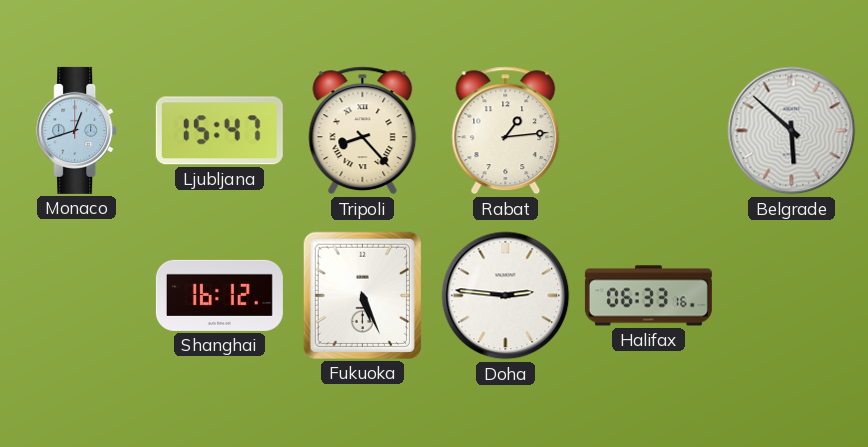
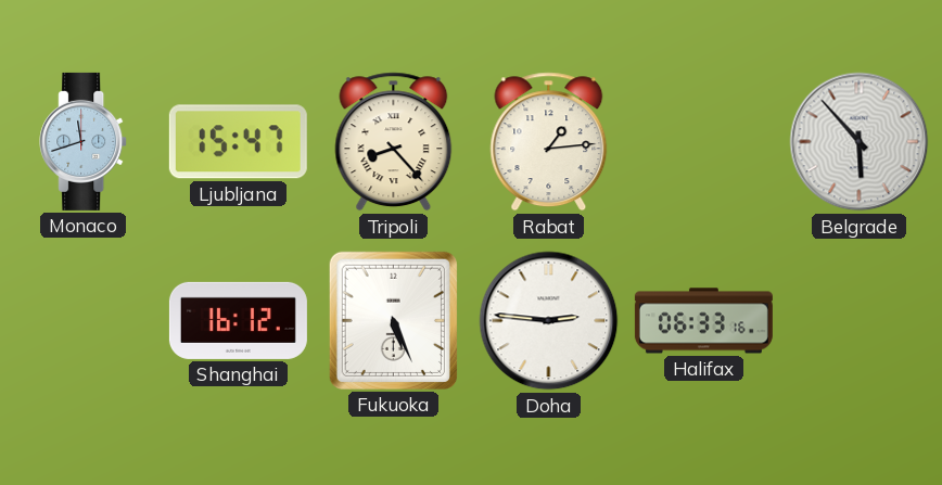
Monaco: 12:42 -> 11:42 (84, 141)
Belgrade: 5:52 -> 5:53 (860, 142)
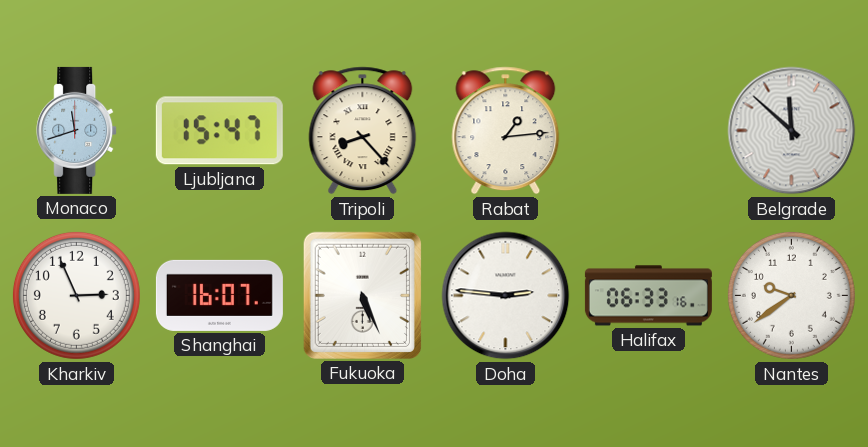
Belgrade: 5:53 -> 11:52 (792, 131)
Kharkiv: none -> 2:56 (76, 295)
Shanghai: 16:12 -> 16:07 (219, 295)
Nantes: none -> 9:39 (791, 295)
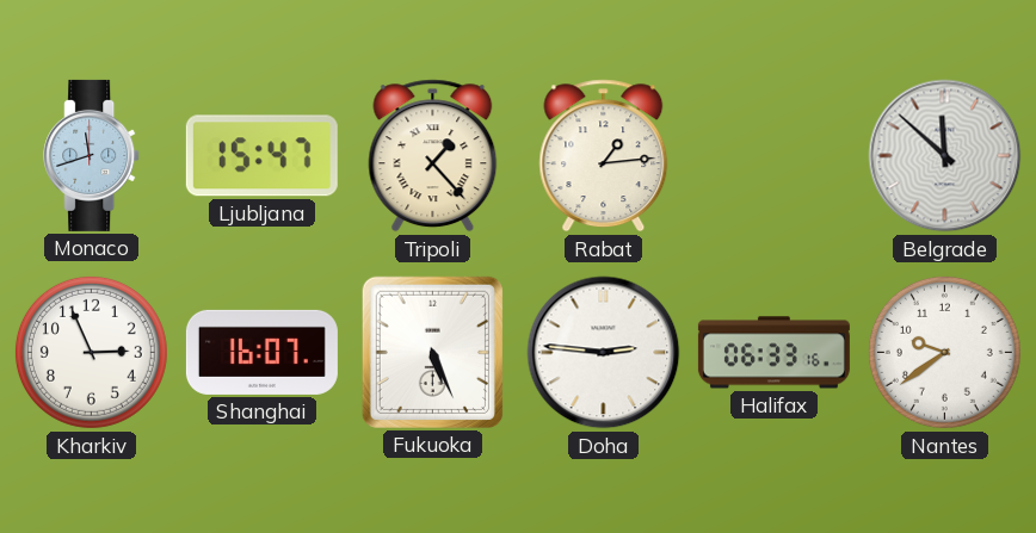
Tripoli: 8:23 -> 1:23 (433, 156)
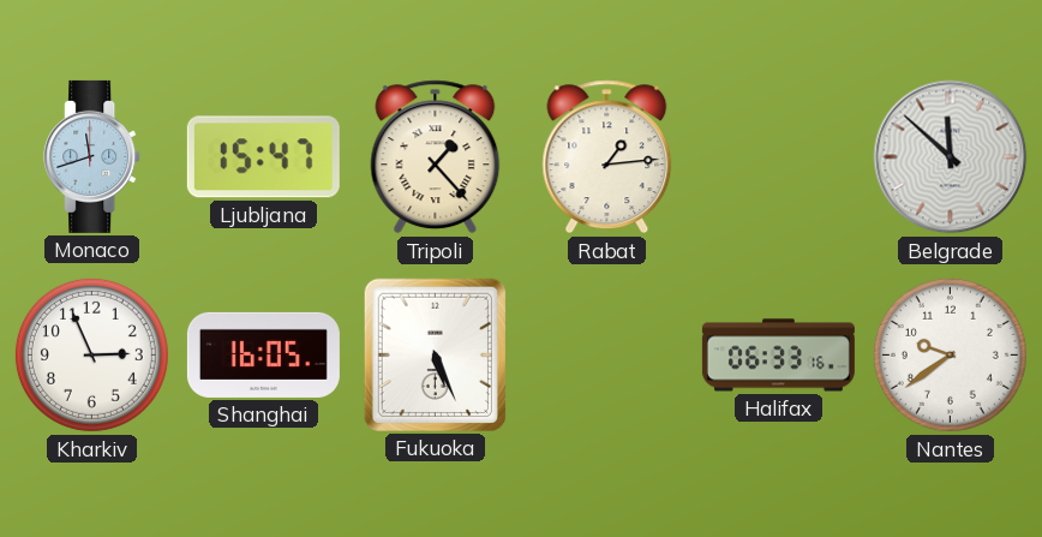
Shanghai: 16:07 -> 16:05 (263, 354)
Doha: 2:46 -> none (604, 353)
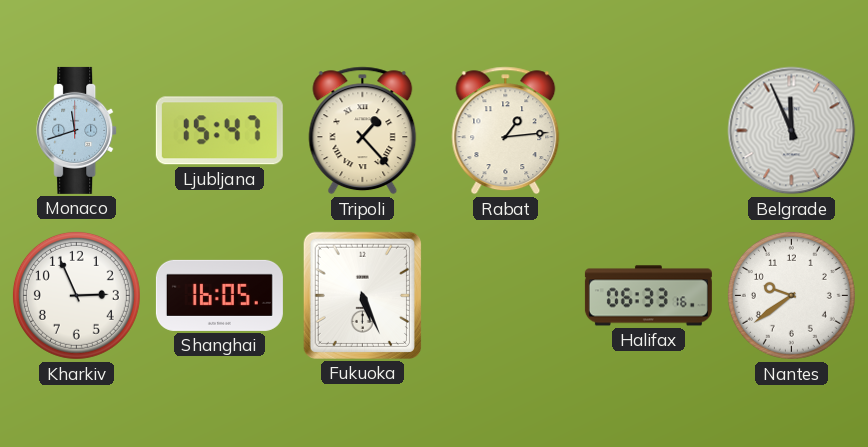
Belgrade: 11:52 -> 11:56 (792, 131)
